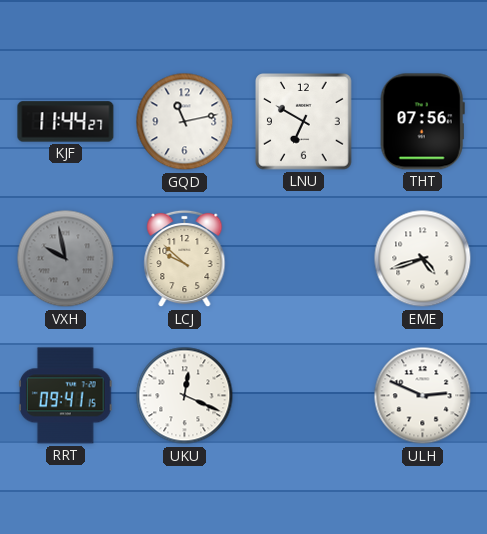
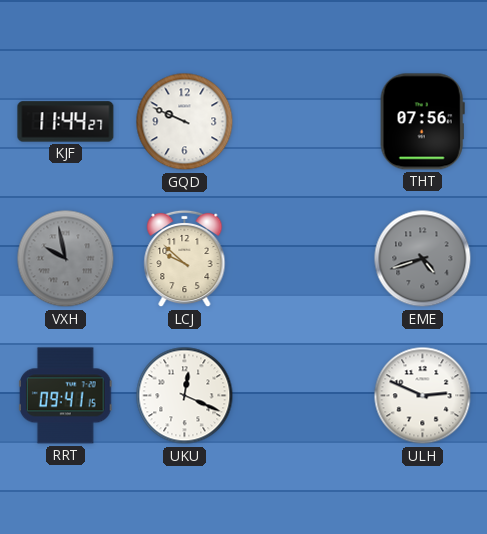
GQD: 11:13 -> 9:49 (185, 122)
LNU: 6:50 -> none (304, 122)
EME dial: white -> grey (423, 259)
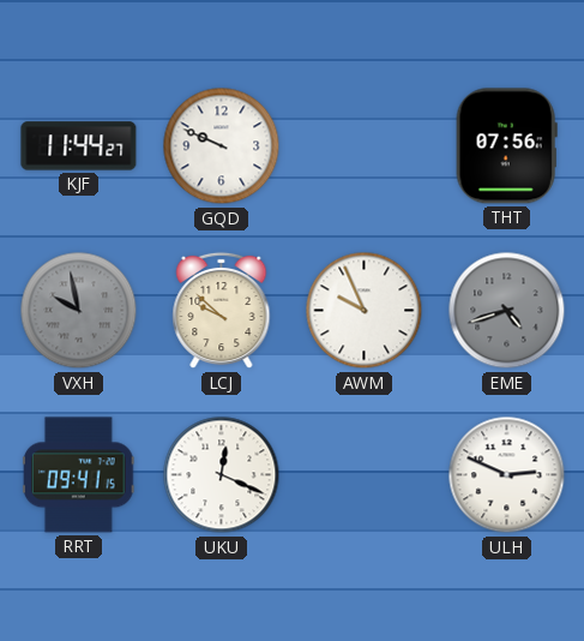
AWM: none -> 9:56 (365, 311)
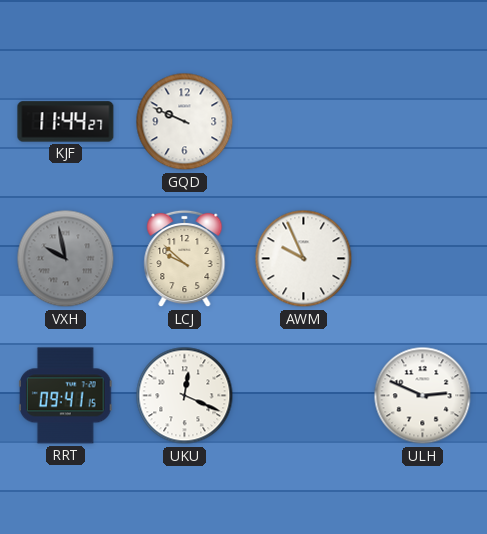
THT: 07:56 -> none (506, 146)
EME: 4:42 -> none (507, 311)
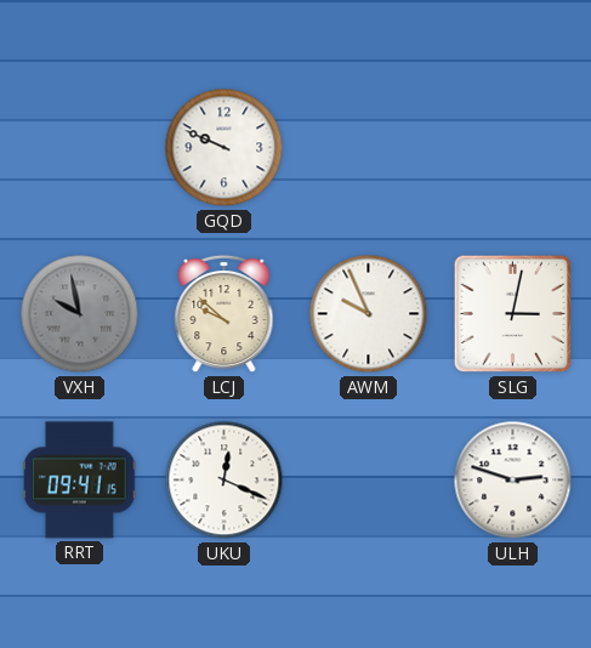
KJF: 11:44 -> none (66, 122)
SLG: none -> 3:02 (513, 314)
ULH: 2:49 -> 2:48 (513, 481)
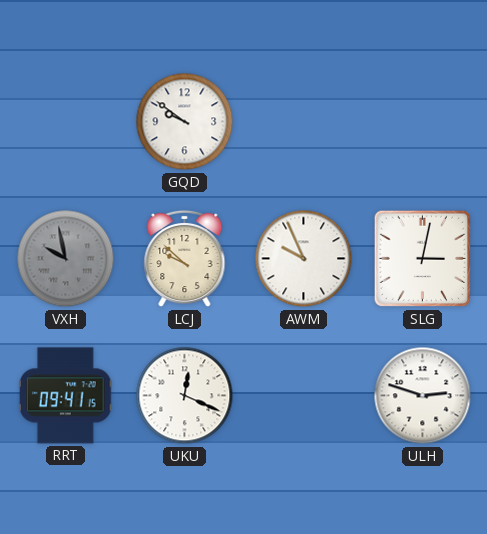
GQD: 9:49 -> 9:51 (185, 122)
